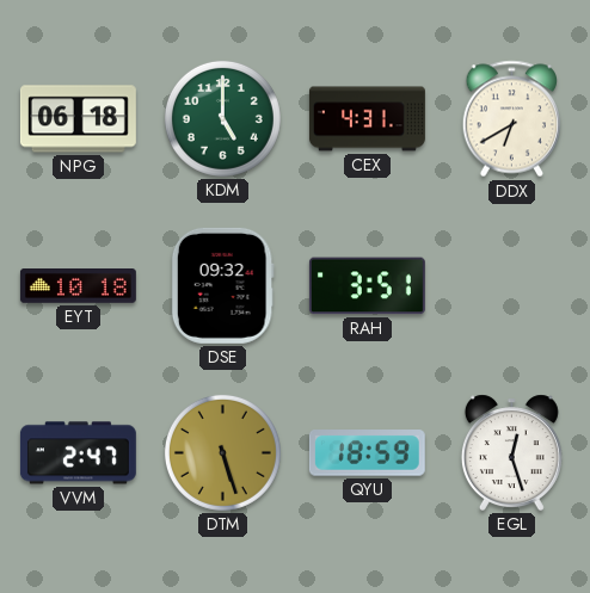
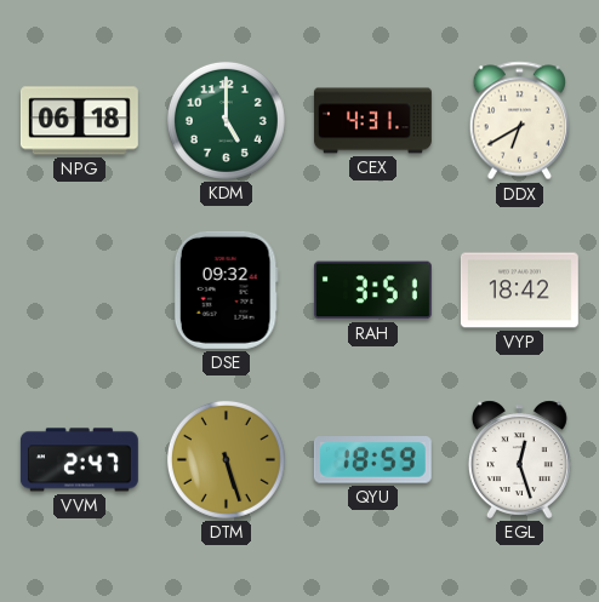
EYT: 10:18 -> none (78, 286)
VYP: none -> 18:42 (519, 291)
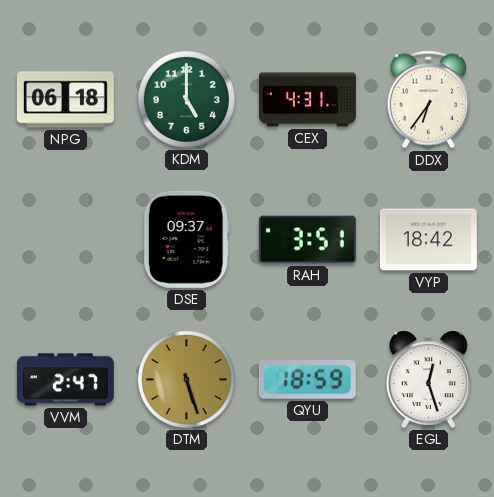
DDX: 6:40 -> 6:36 (429, 100)
DSE: 09:32 -> 09:37 (186, 239)
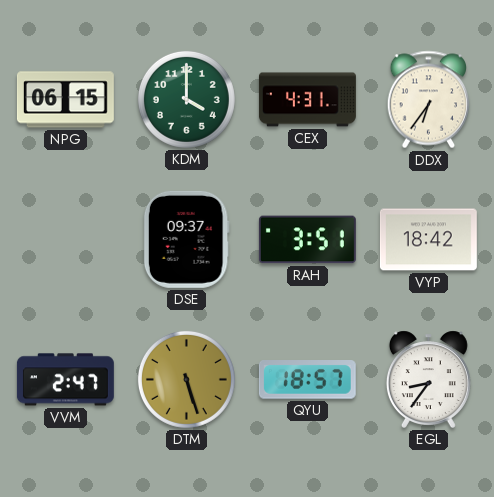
NPG: 06:18 -> 06:15 (65, 100)
KDM: 5:00 -> 4:00 (186, 99)
QYU: 18:59 -> 18:57 (307, 380)
EGL: 12:27 -> 8:36 (428, 379)
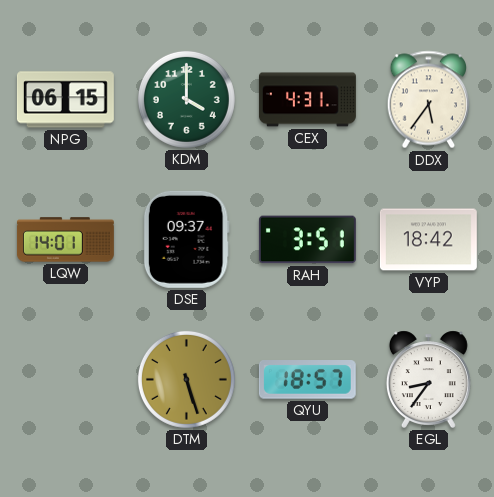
DDX: 6:36 -> 5:36 (429, 100)
LQW: none -> 14:01 (65, 240)
VVM: 2:47 -> none (65, 380)
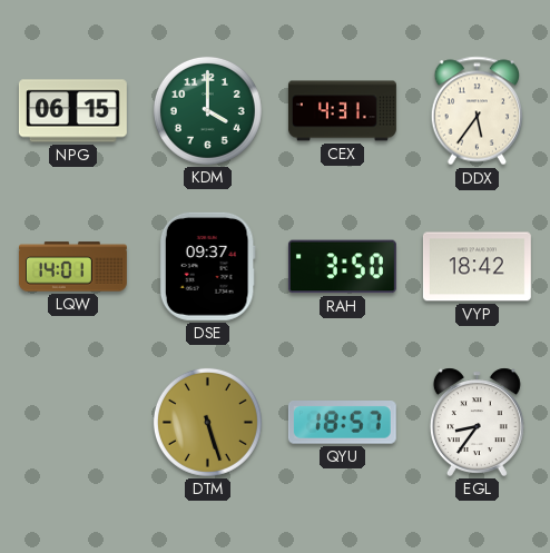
RAH: 3:51 -> 3:50 (342, 267)
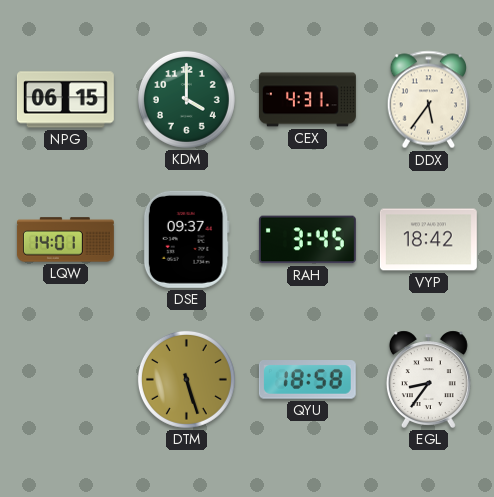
RAH: 3:50 -> 3:45 (307, 240)
QYU: 18:57 -> 18:58 (307, 380)
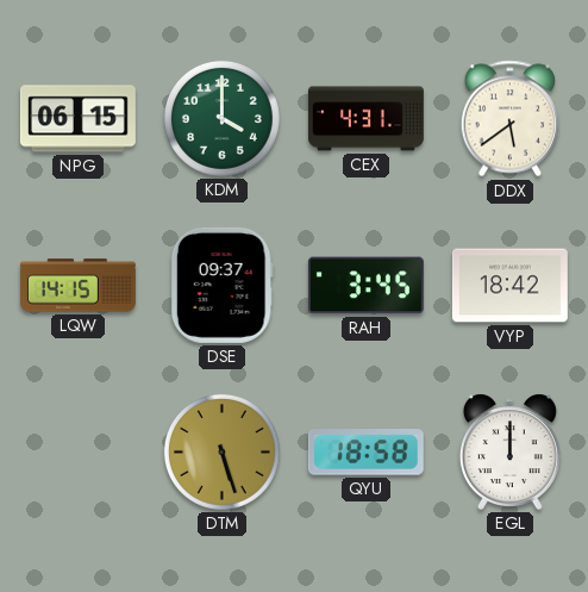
DDX: 5:36 -> 5:39 (511, 119)
LQW: 14:01 -> 14:15 (77, 286)
EGL: 8:36 -> 12:00 (509, 451)
